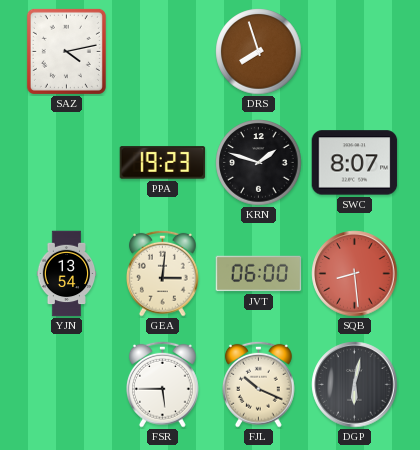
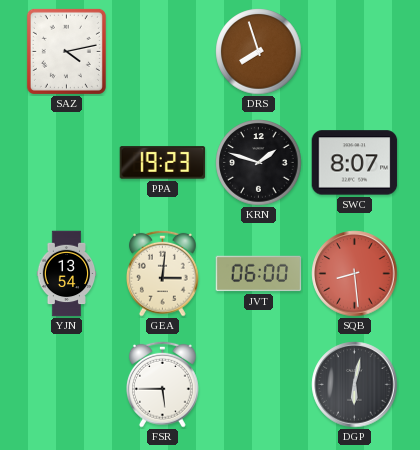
FJL: 10:19 -> none (259, 384)
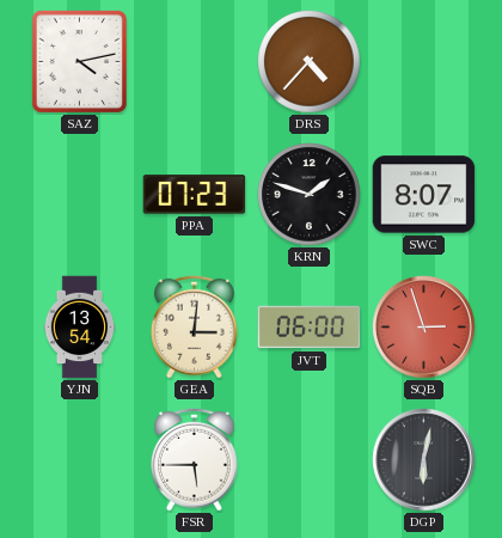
DRS: 7:57 -> 4:37 (310, 62)
PPA: 19:23 -> 07:23 (195, 195)
SQB: 8:29 -> 2:57 (424, 328)
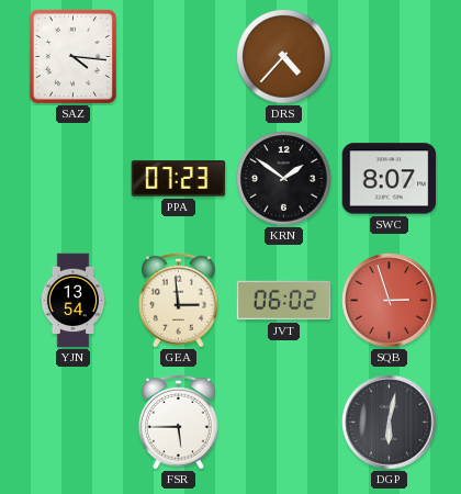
SAZ: 4:13 -> 4:16 (72, 56)
KRN: 1:48 -> 1:51 (284, 179)
GEA: 3:01 -> 2:59 (179, 300)
JVT: 06:00 -> 06:02 (284, 301)
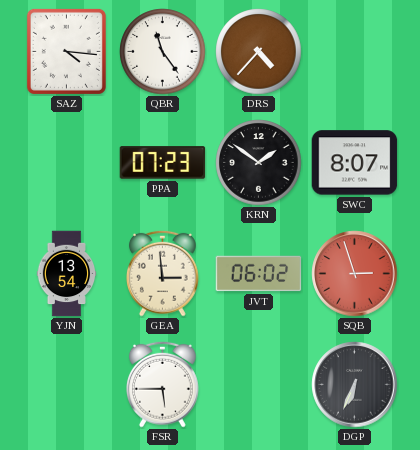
QBR: none -> 11:24 (163, 52)
DGP: 6:02 -> 6:34 (355, 385)
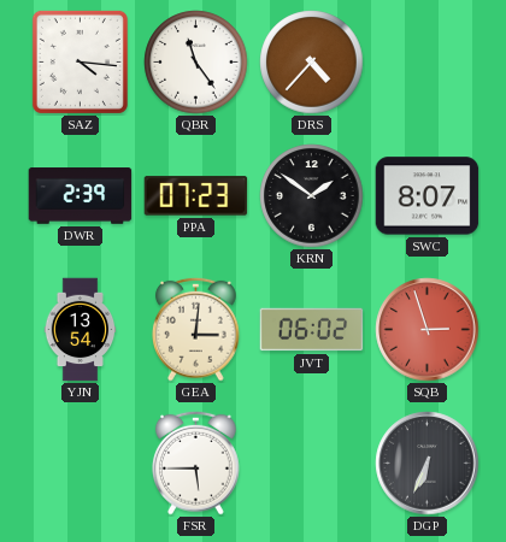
DWR: none -> 2:39 (81, 196)
GEA: 2:59 -> 3:01 (196, 329)
